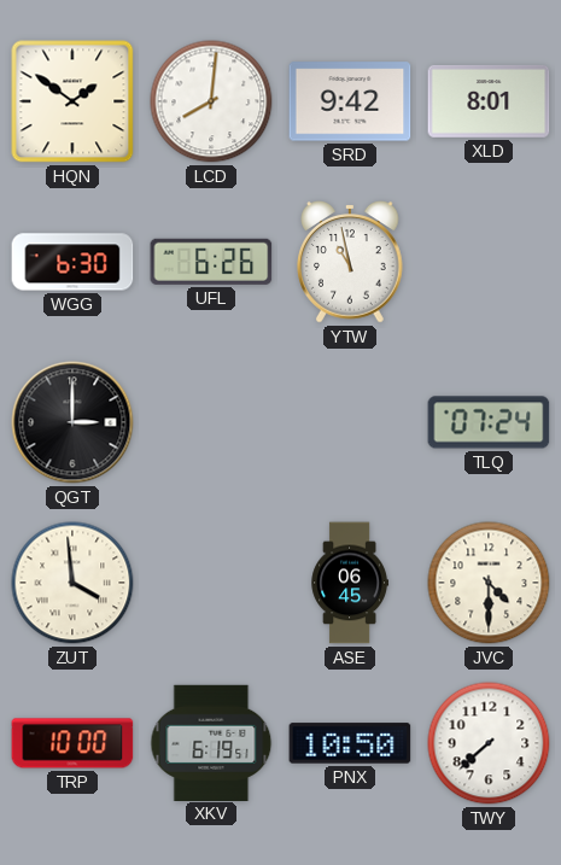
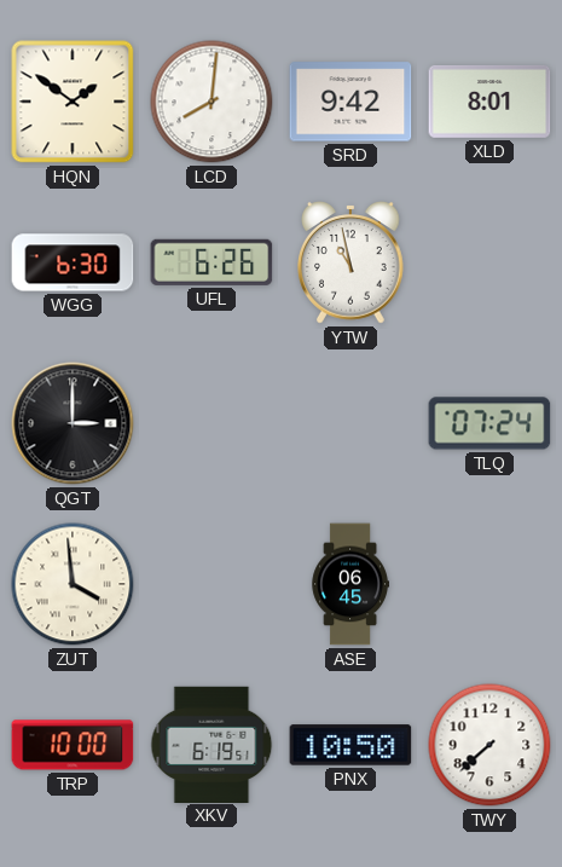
JVC: 4:30 -> none (489, 583)
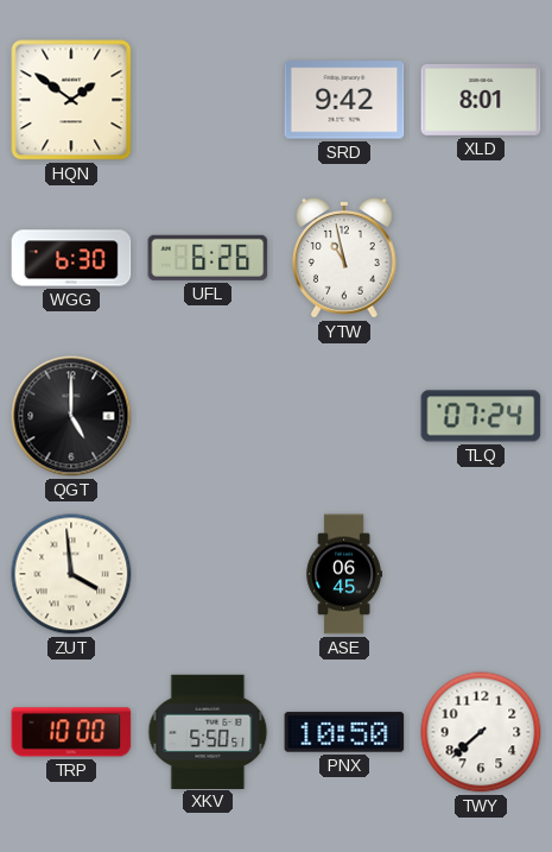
LCD: 8:01 -> none (212, 102)
QGT: 3:00 -> 5:00 (71, 416)
XKV: 6:19 -> 5:50 (208, 731)
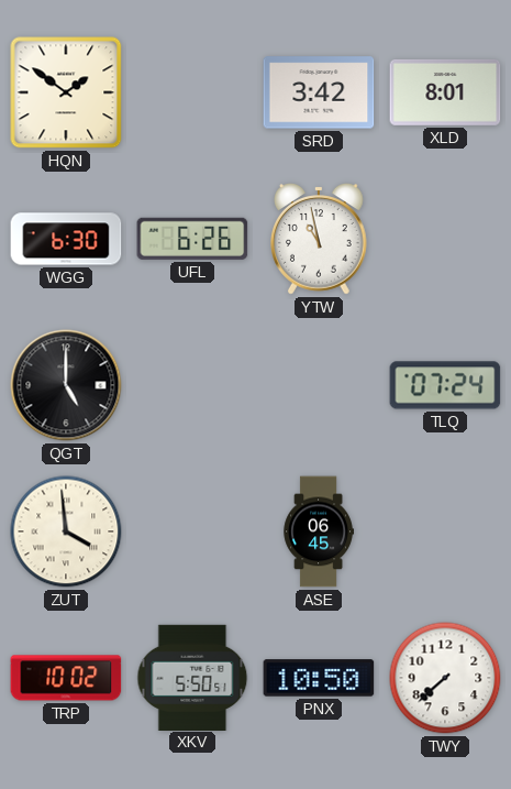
SRD: 9:42 -> 3:42 (319, 92)
TRP: 10:00 -> 10:02 (66, 678)
